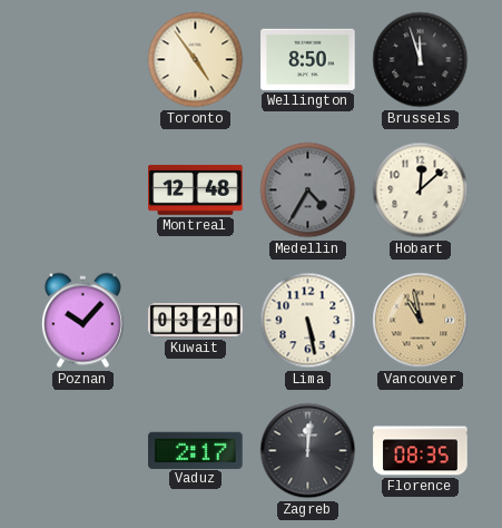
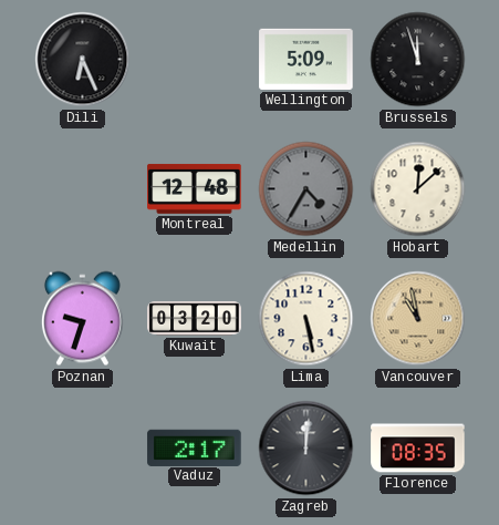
Dili: none -> 6:26 (83, 60)
Toronto: 4:54 -> none (196, 60)
Wellington: 8:50 -> 5:09 (306, 59)
Poznan: 10:07 -> 9:33 (82, 319)
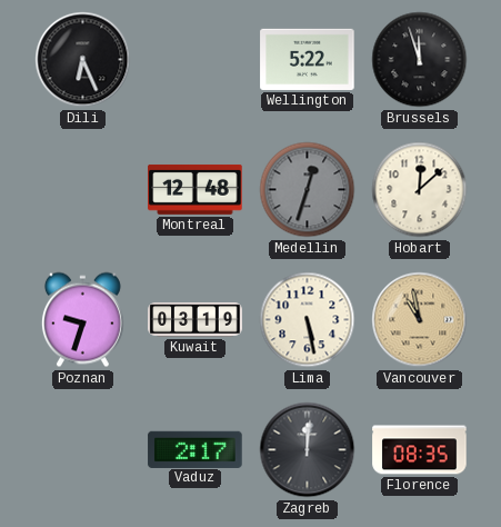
Wellington: 5:09 -> 5:22 (308, 59)
Medellin: 4:35 -> 12:33 (308, 190)
Kuwait: 03:20 -> 03:19 (196, 320)
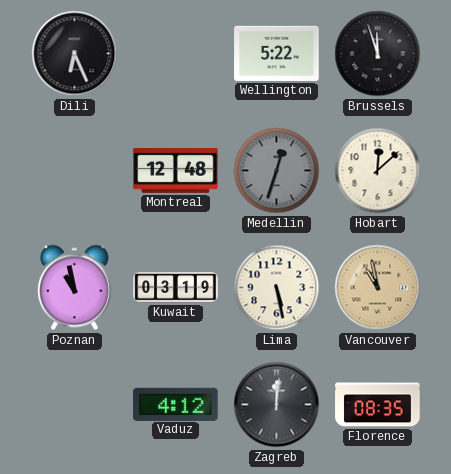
Poznan: 9:33 -> 10:58 (74, 288)
Vaduz: 2:17 -> 4:12 (176, 404)
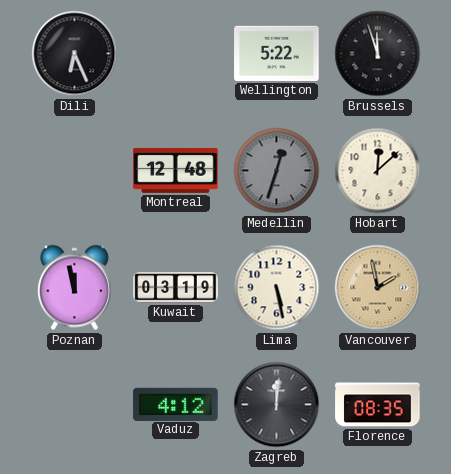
Poznan: 10:58 -> 11:58 (74, 288)
Vancouver: 10:58 -> 1:58 (378, 288)
